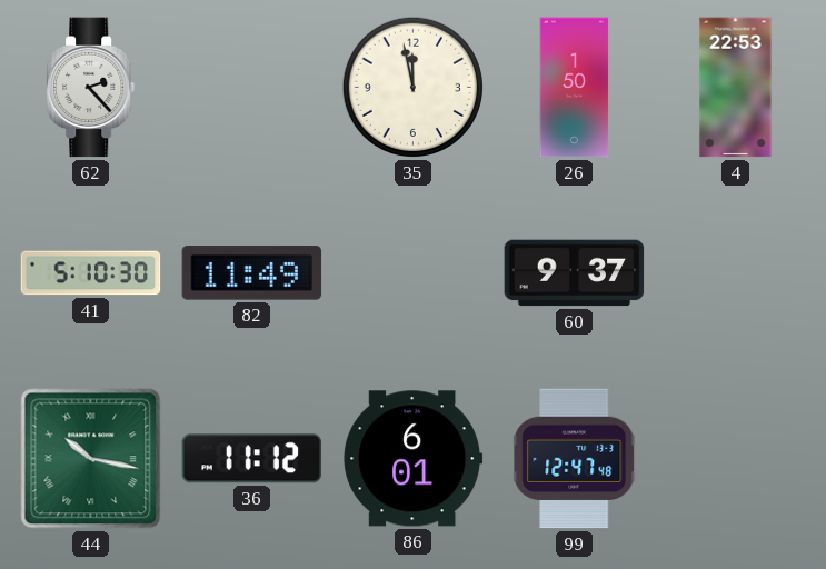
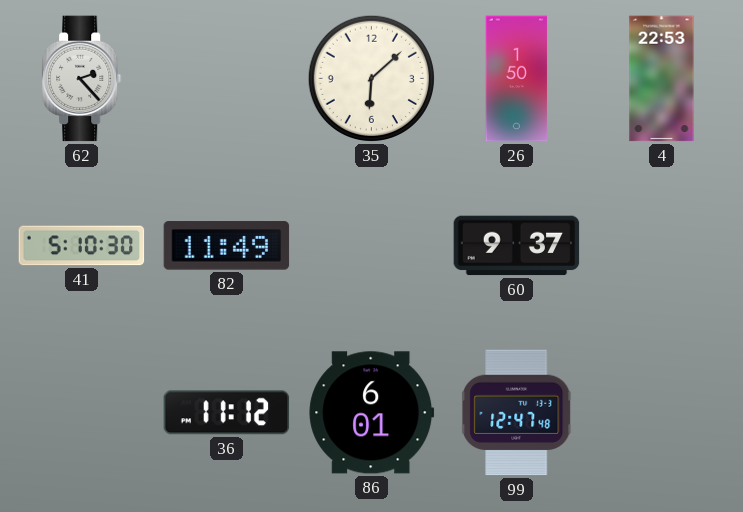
35: 11:58 -> 6:08 (371, 78)
44: 10:17 -> none (91, 459)
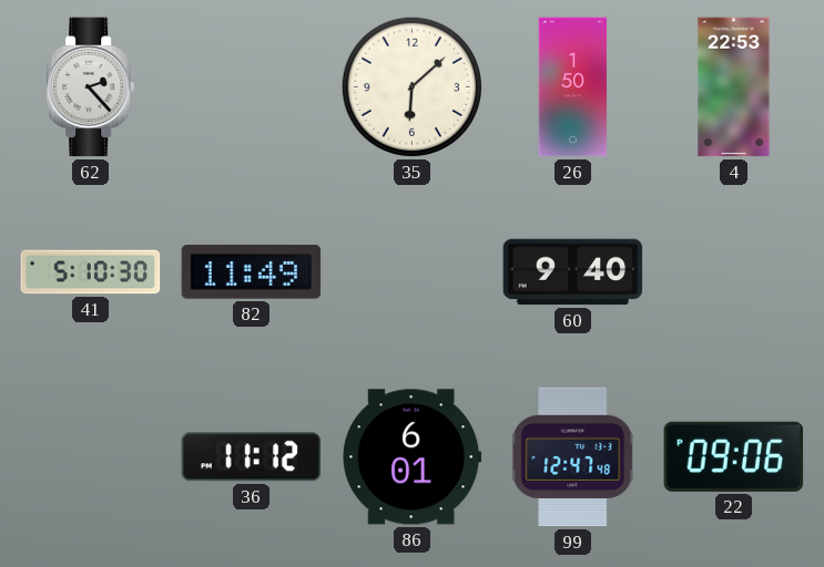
60: 9:37 -> 9:40 (573, 272)
22: none -> 09:06 (734, 456)
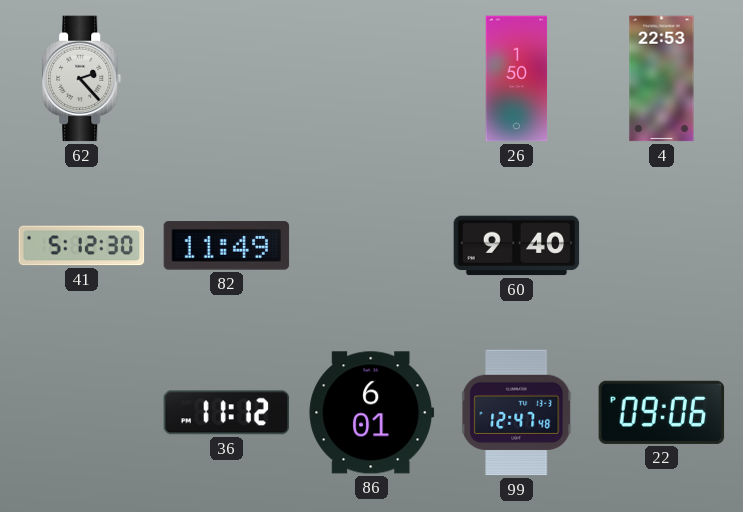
35: 6:08 -> none (411, 86)
41: 5:10 -> 5:12 (82, 246)
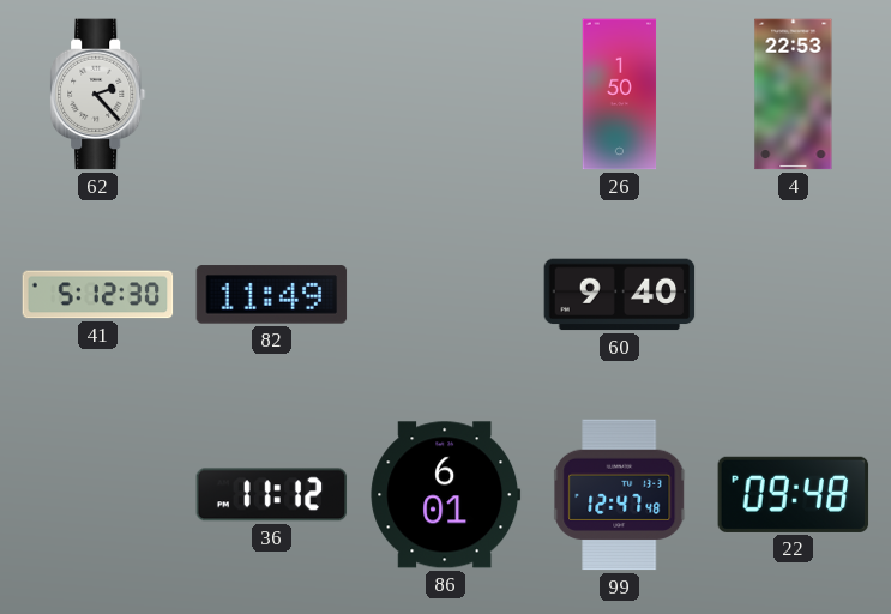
22: 09:06 -> 09:48 (794, 494)
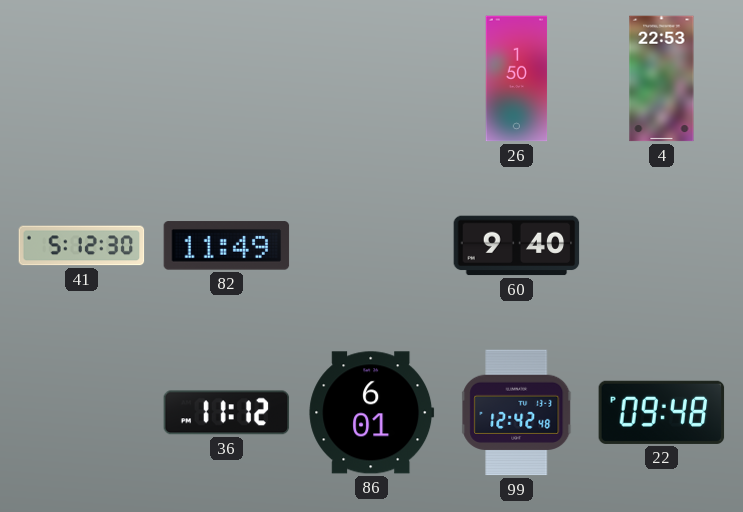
62: 2:23 -> none (98, 95)
99: 12:47 -> 12:42 (517, 413)
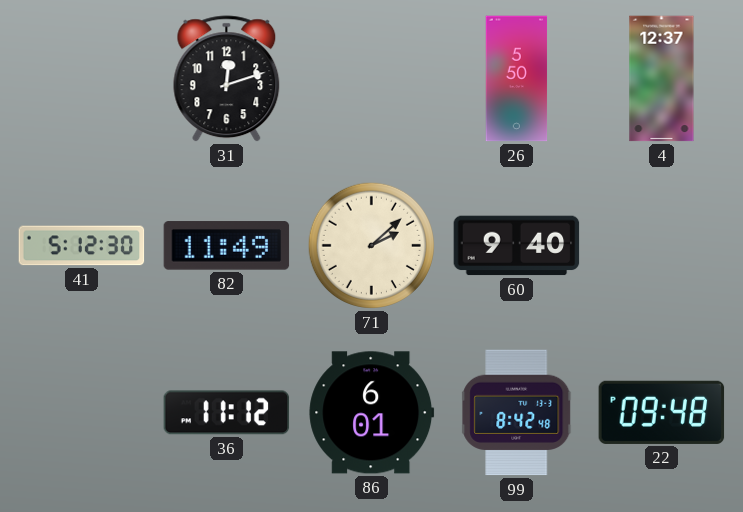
31: none -> 12:12 (227, 79)
26: 1:50 -> 5:50 (517, 79)
4: 22:53 -> 12:37 (662, 79)
71: none -> 2:08 (371, 245)
99: 12:42 -> 8:42 (517, 413)
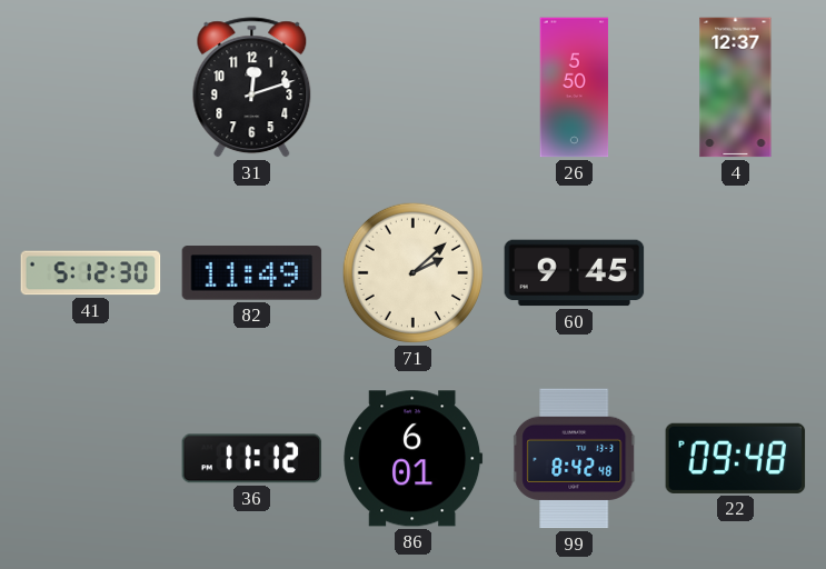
60: 9:40 -> 9:45 (575, 273)
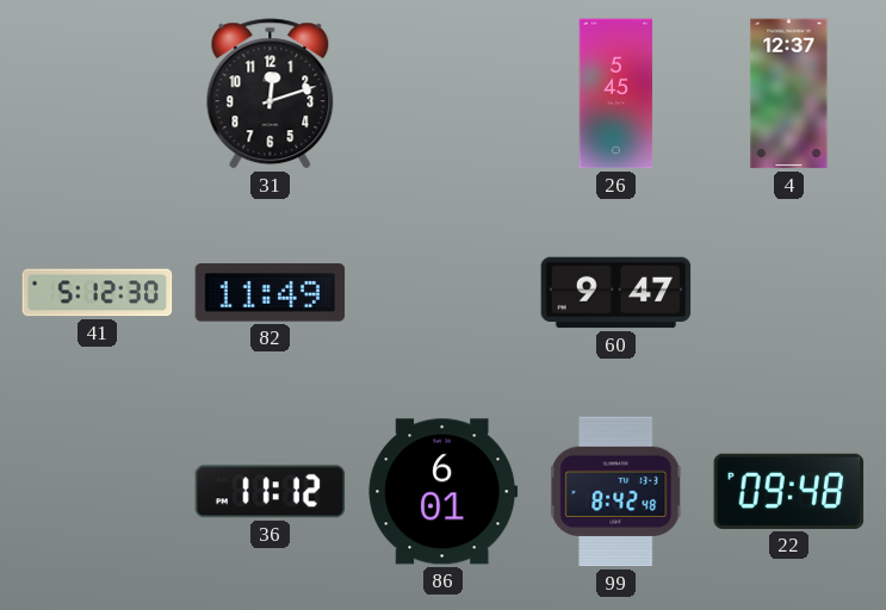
26: 5:50 -> 5:45 (617, 94)
71: 2:08 -> none (412, 272)
60: 9:45 -> 9:47 (617, 293)
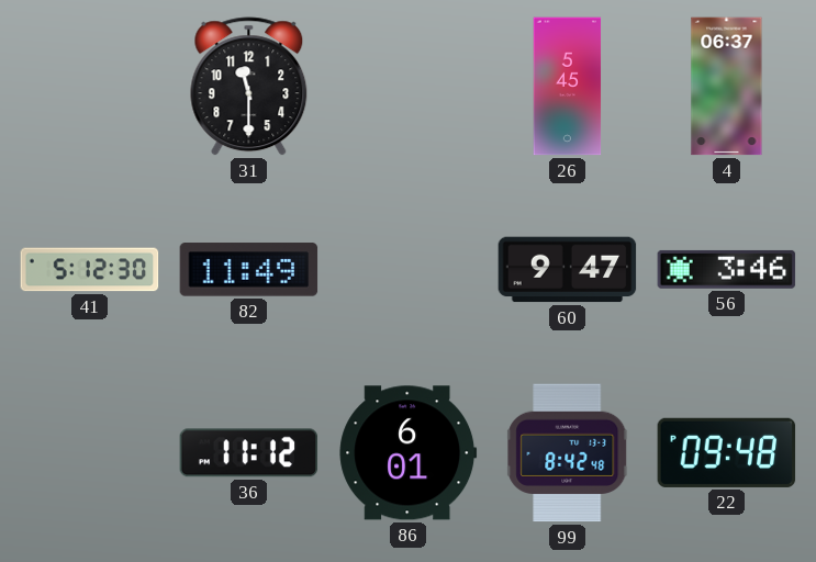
31: 12:12 -> 11:30 (249, 87)
4: 12:37 -> 06:37 (727, 87)
56: none -> 3:46 (727, 269)
